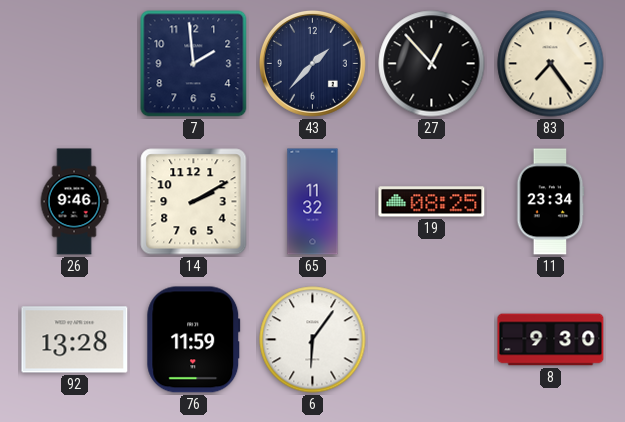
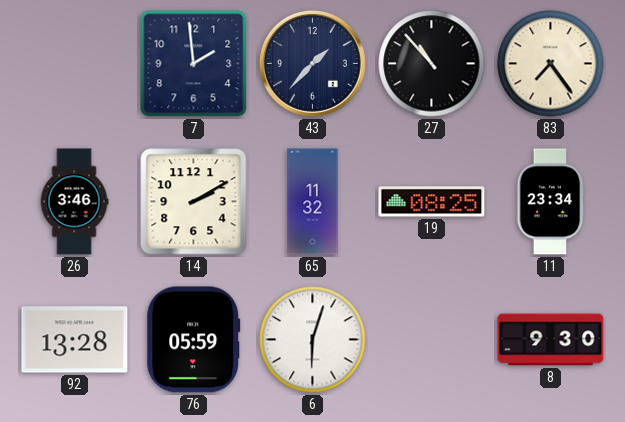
27: 12:53 -> 10:53 (432, 64)
26: 9:46 -> 3:46 (74, 202)
76: 11:59 -> 05:59 (194, 340)
6: 6:06 -> 6:03 (313, 340)
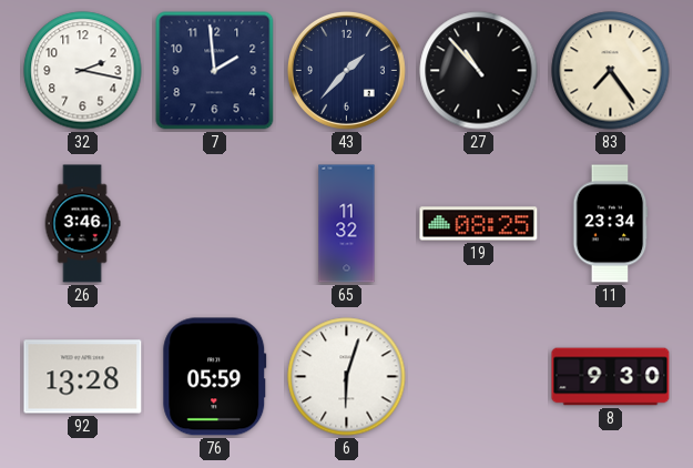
32: none -> 2:17 (83, 71)
14: 2:10 -> none (194, 202)
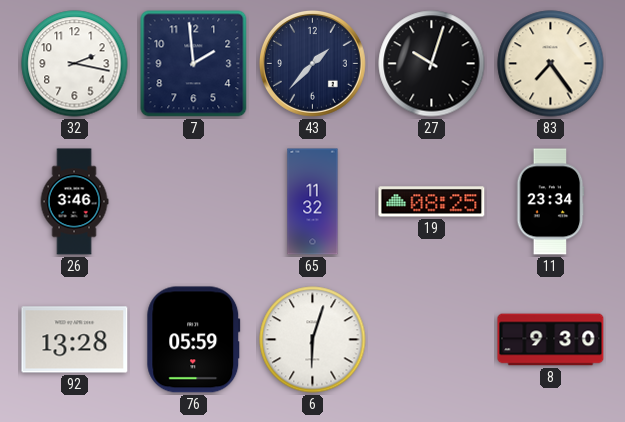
27: 10:53 -> 10:03 (432, 64)
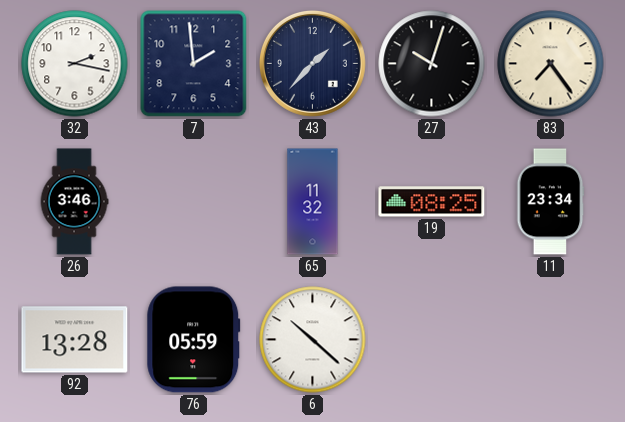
6: 6:03 -> 10:22 (313, 340)
8: 9:30 -> none (551, 340)
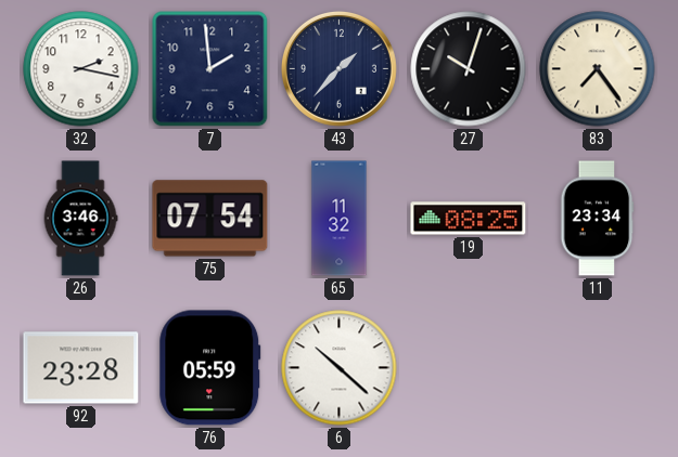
75: none -> 07:54 (210, 219)
92: 13:28 -> 23:28 (81, 368)
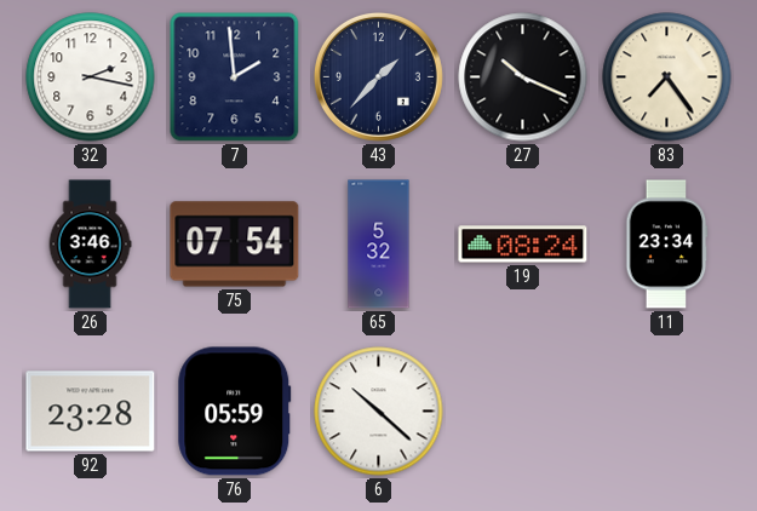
27: 10:03 -> 10:19 (523, 77)
65: 11:32 -> 5:32 (379, 245)
19: 08:25 -> 08:24 (523, 245)
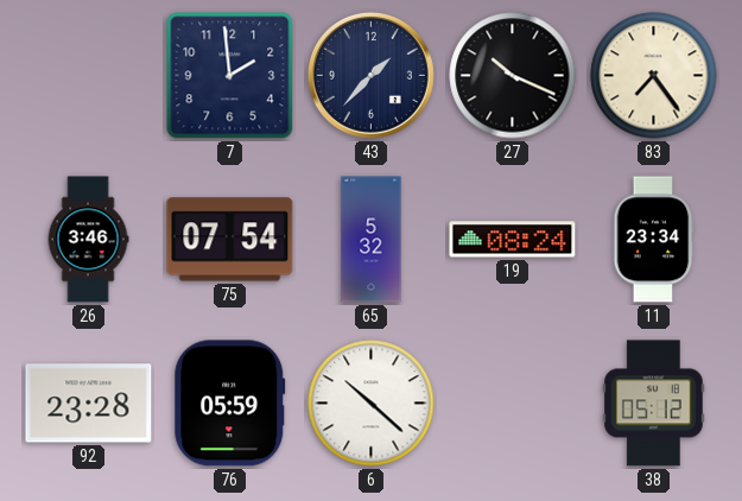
32: 2:17 -> none (91, 77)
38: none -> 05:12 (653, 404)
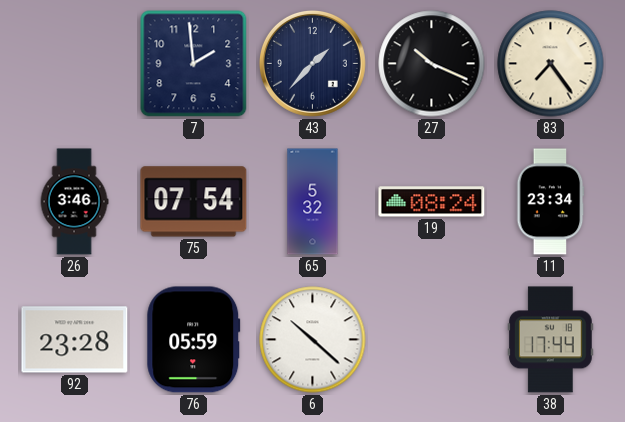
38: 05:12 -> 17:44 (550, 340)
